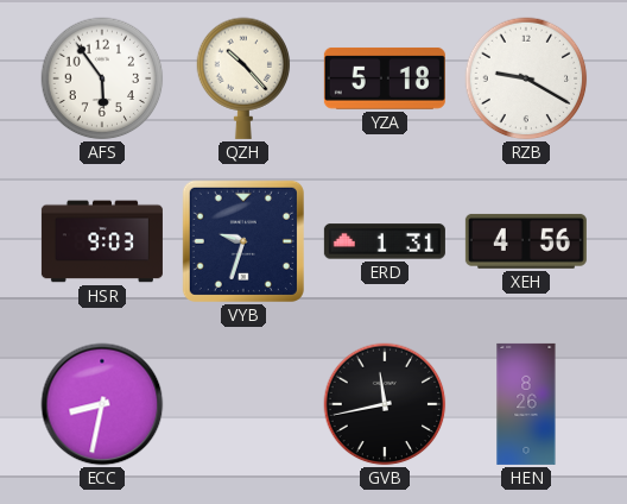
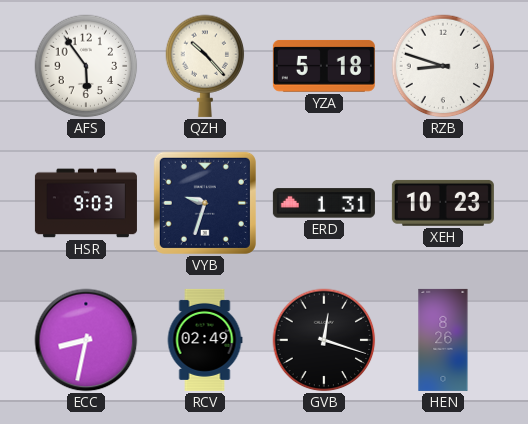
RZB: 9:20 -> 8:48 (443, 66)
XEH: 4:56 -> 10:23 (443, 203)
RCV: none -> 02:49 (205, 340)
GVB: 11:43 -> 12:18 (324, 340)
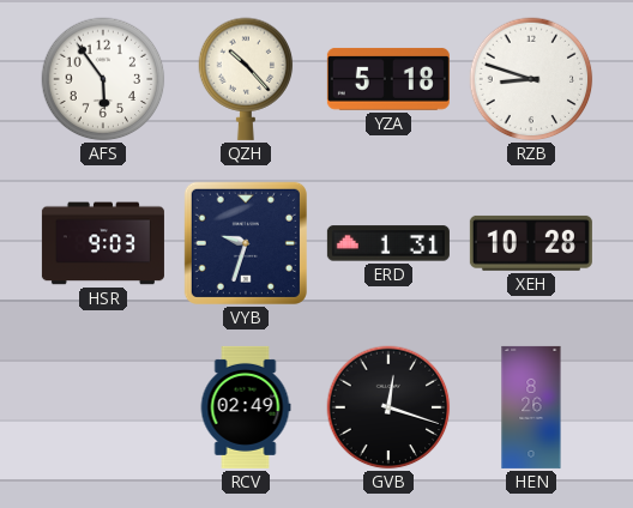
XEH: 10:23 -> 10:28 (531, 243)
ECC: 8:32 -> none (86, 340)
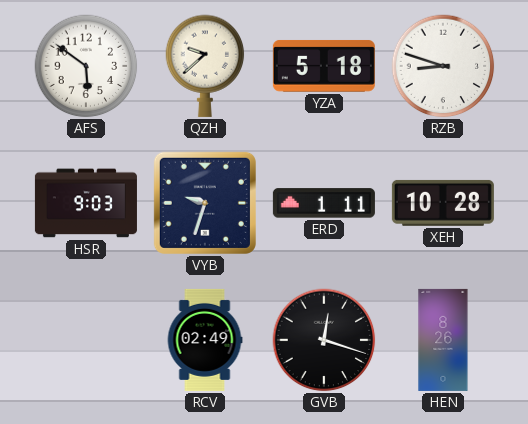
AFS: 5:54 -> 5:51 (86, 66)
QZH: 10:23 -> 9:38 (205, 66)
ERD: 1:31 -> 1:11 (324, 203)
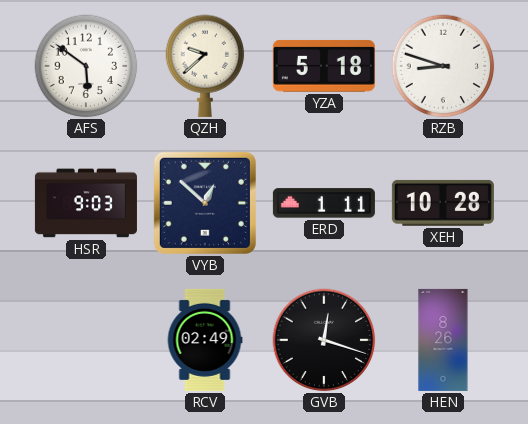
VYB: 9:33 -> 12:52 (205, 203)
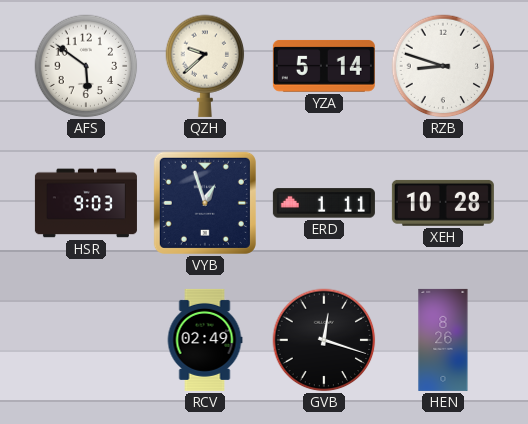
YZA: 5:18 -> 5:14 (324, 66)
VYB: 12:52 -> 12:57 (205, 203)
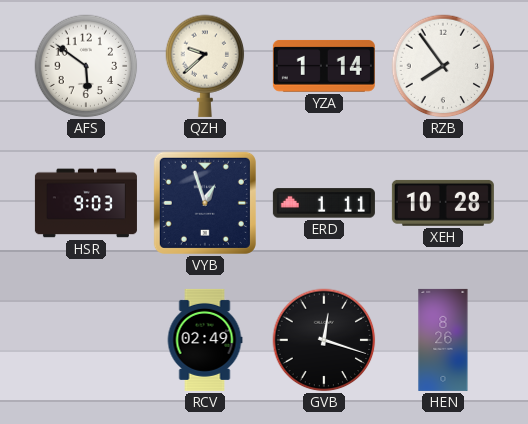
YZA: 5:14 -> 1:14 (324, 66)
RZB: 8:48 -> 7:54 (443, 66)
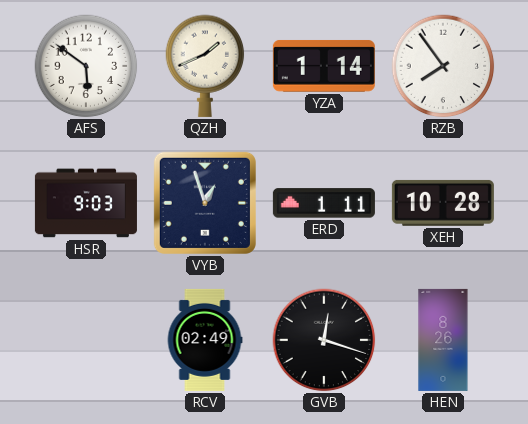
QZH: 9:38 -> 1:41 (205, 66)
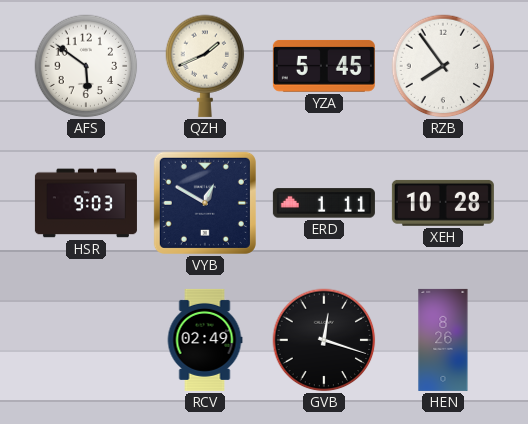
YZA: 1:14 -> 5:45 (324, 66)
VYB: 12:57 -> 12:50 (205, 203)
